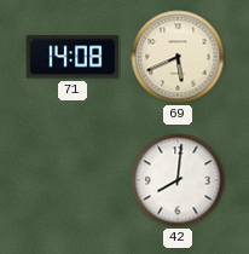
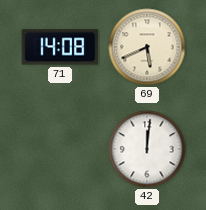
42: 8:01 -> 12:01 (147, 149)
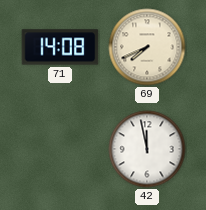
69: 5:41 -> 7:41 (147, 47)
42: 12:01 -> 11:58 (147, 149)
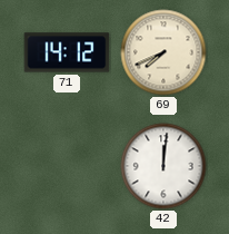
71: 14:08 -> 14:12 (67, 52)
42: 11:58 -> 12:01 (163, 166)
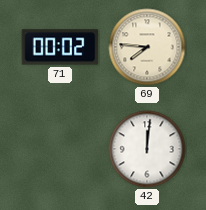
71: 14:12 -> 00:02 (60, 47)
69: 7:41 -> 7:46 (147, 47)
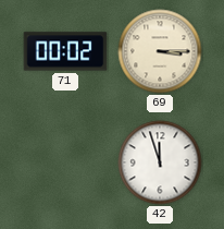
69: 7:46 -> 3:15 (160, 51)
42: 12:01 -> 11:57 (160, 162)
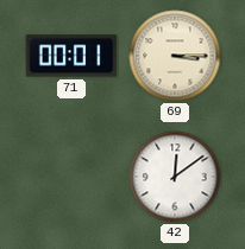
71: 00:02 -> 00:01 (71, 56)
42: 11:57 -> 12:09 (175, 177)
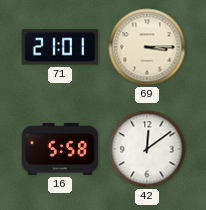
71: 00:01 -> 21:01 (60, 47)
16: none -> 5:58 (60, 149)
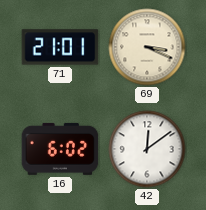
69: 3:15 -> 3:19 (147, 47)
16: 5:58 -> 6:02 (60, 149)
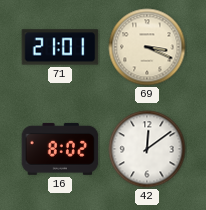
16: 6:02 -> 8:02 (60, 149)
